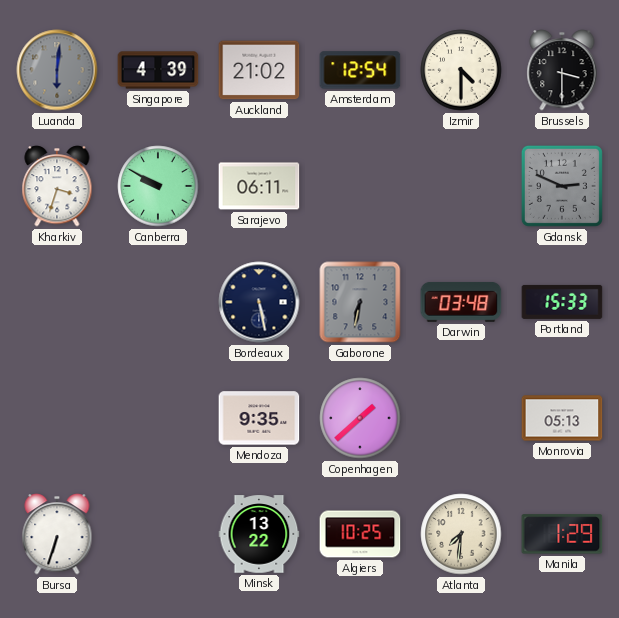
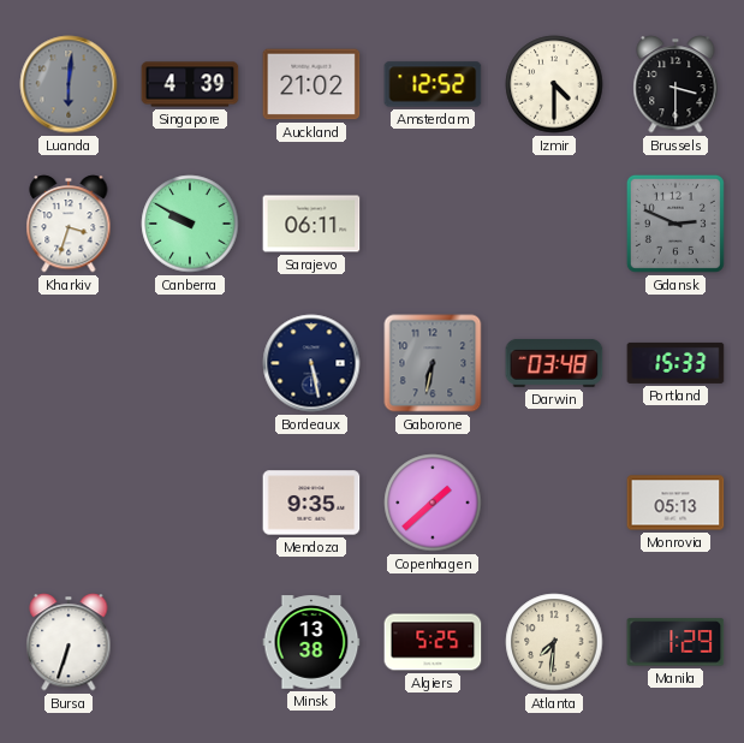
Amsterdam: 12:54 -> 12:52 (433, 84)
Minsk: 13:22 -> 13:38 (311, 642)
Algiers: 10:25 -> 5:25 (433, 642)
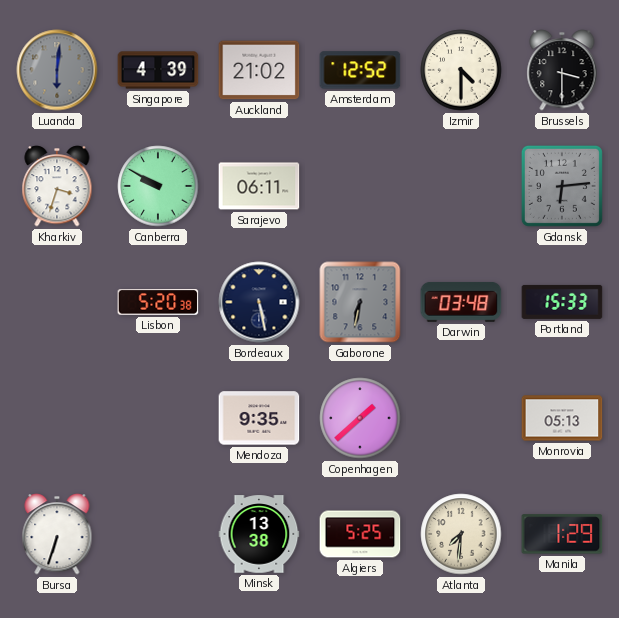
Gdansk: 2:49 -> 6:14 (562, 186)
Lisbon: none -> 5:20 (158, 302)
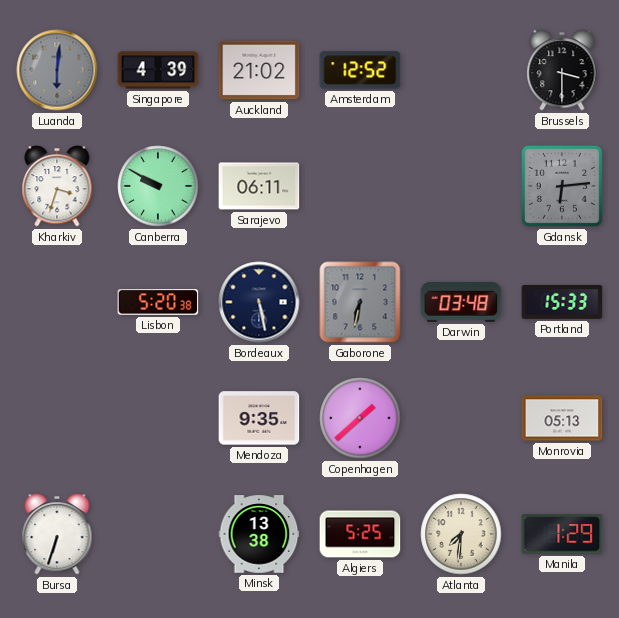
Izmir: 4:30 -> none (461, 70)
